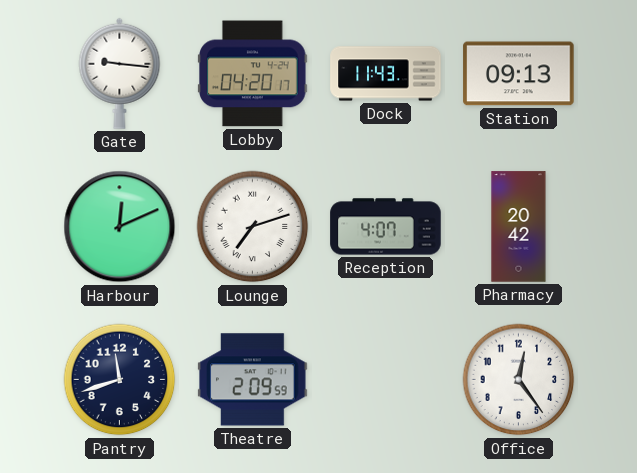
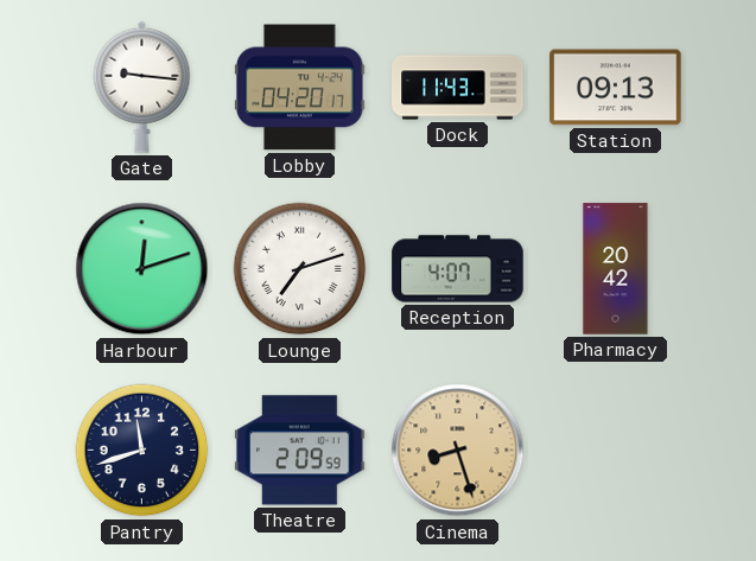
Harbour: 12:11 -> 12:12 (142, 269)
Cinema: none -> 8:27 (458, 451)
Office: 12:24 -> none (519, 380)
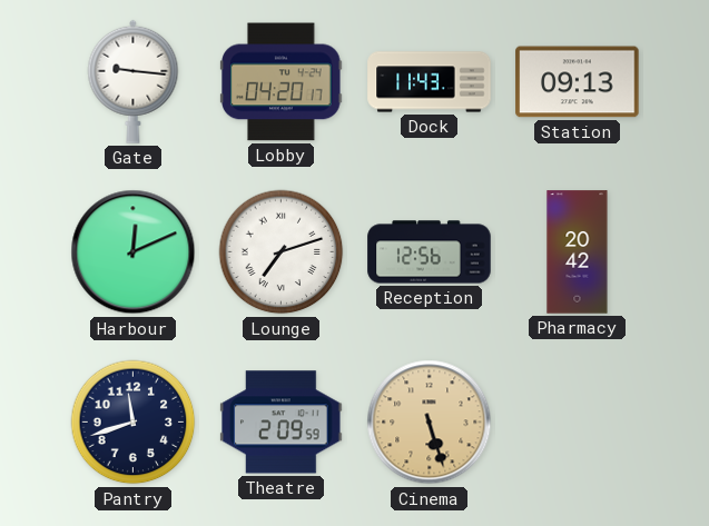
Harbour: 12:12 -> 12:11 (134, 252)
Reception: 4:07 -> 12:56 (430, 252)
Cinema: 8:27 -> 5:27 (430, 423)
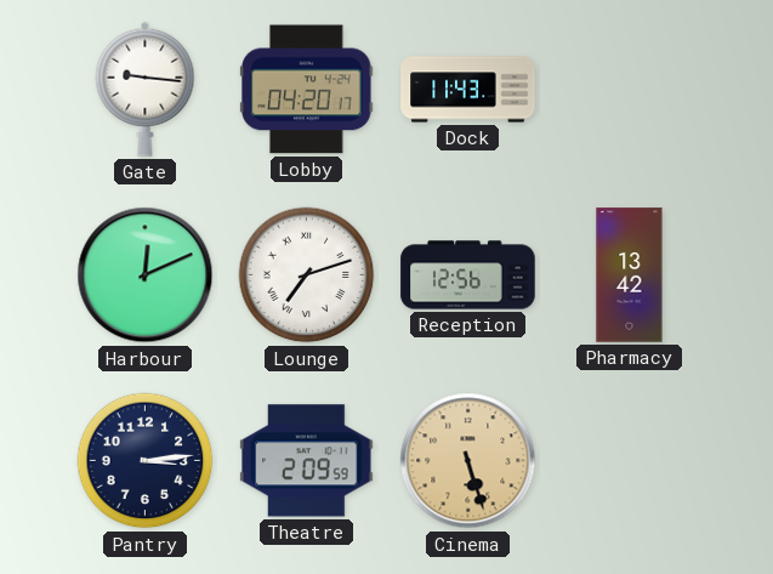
Station: 09:13 -> none (578, 82)
Pharmacy: 20:42 -> 13:42 (630, 275)
Pantry: 11:42 -> 3:14 (146, 461)
